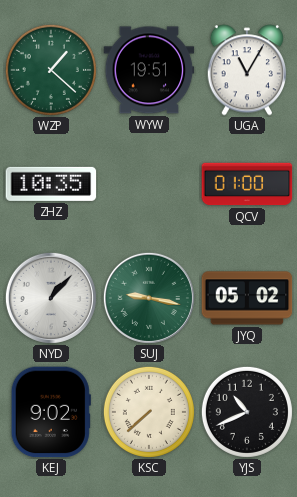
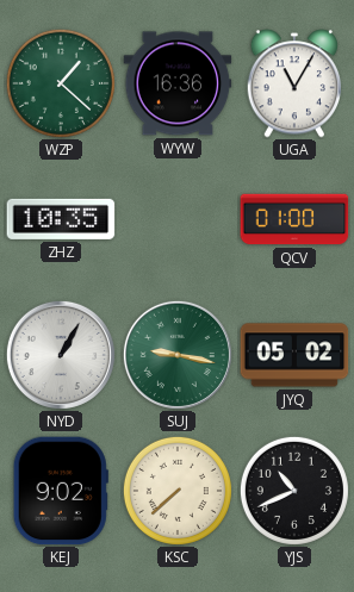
WYW: 19:51 -> 16:36 (178, 83)
NYD: 1:07 -> 1:05 (61, 355)
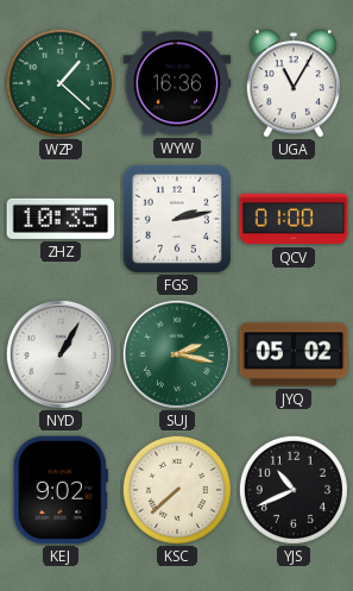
FGS: none -> 2:13 (177, 219)
SUJ: 9:17 -> 2:17 (177, 354)
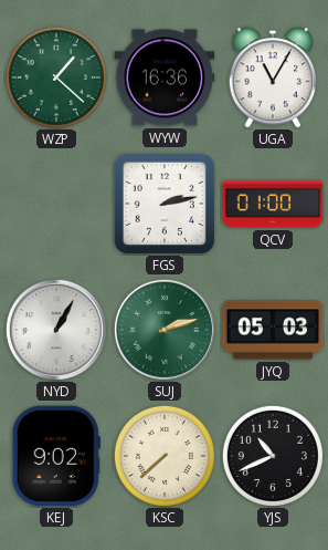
ZHZ: 10:35 -> none (61, 219)
SUJ: 2:17 -> 2:12 (165, 330)
JYQ: 05:02 -> 05:03 (273, 330)
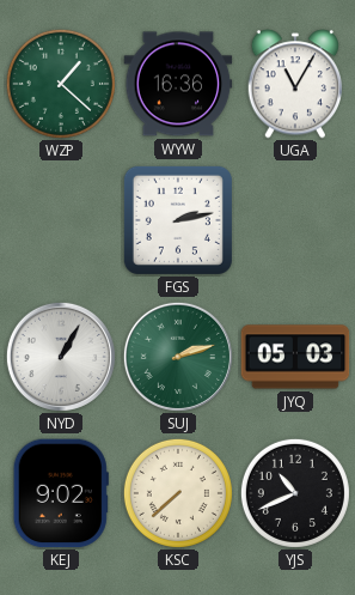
QCV: 01:00 -> none (273, 204)
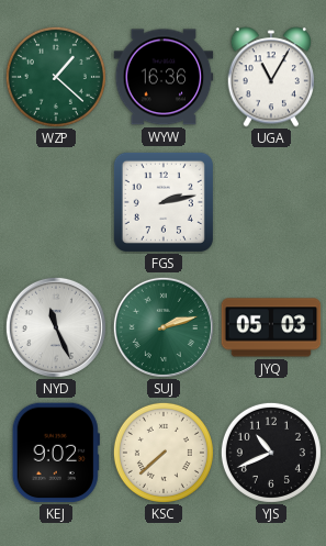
NYD: 1:05 -> 11:26 (56, 327)
